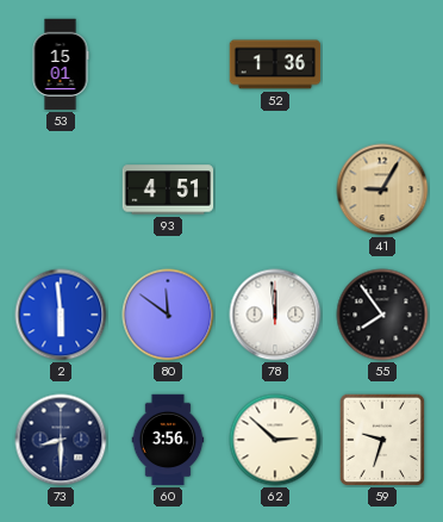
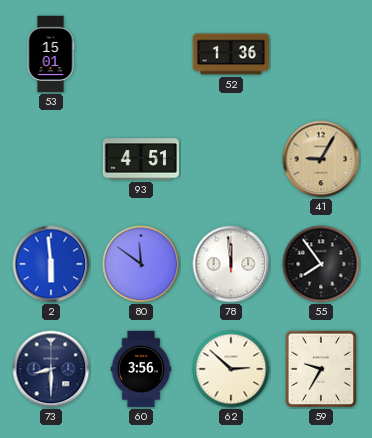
59: 9:33 -> 9:35 (321, 369)
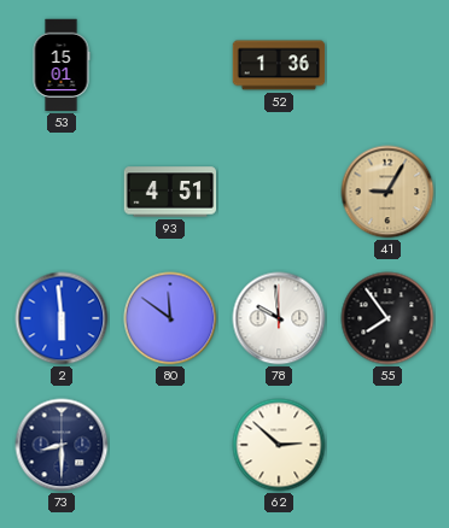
78: 11:59 -> 9:59 (279, 318)
60: 3:56 -> none (141, 369)
59: 9:35 -> none (321, 369)
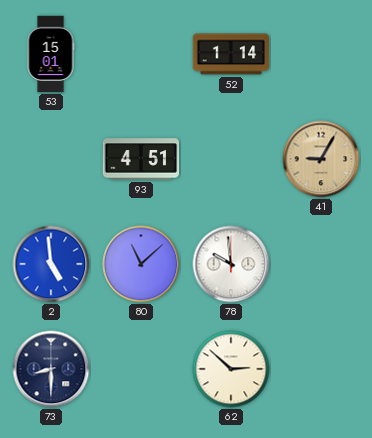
52: 1:36 -> 1:14 (231, 54)
2: 5:59 -> 4:59 (51, 264)
80: 11:51 -> 11:08 (141, 264)
55: 7:54 -> none (387, 318)
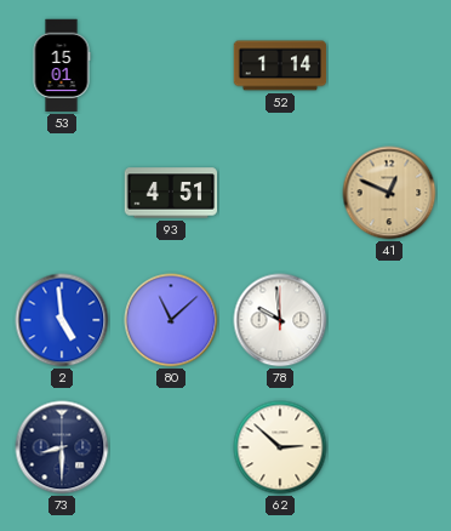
41: 9:05 -> 12:49 (389, 193)
